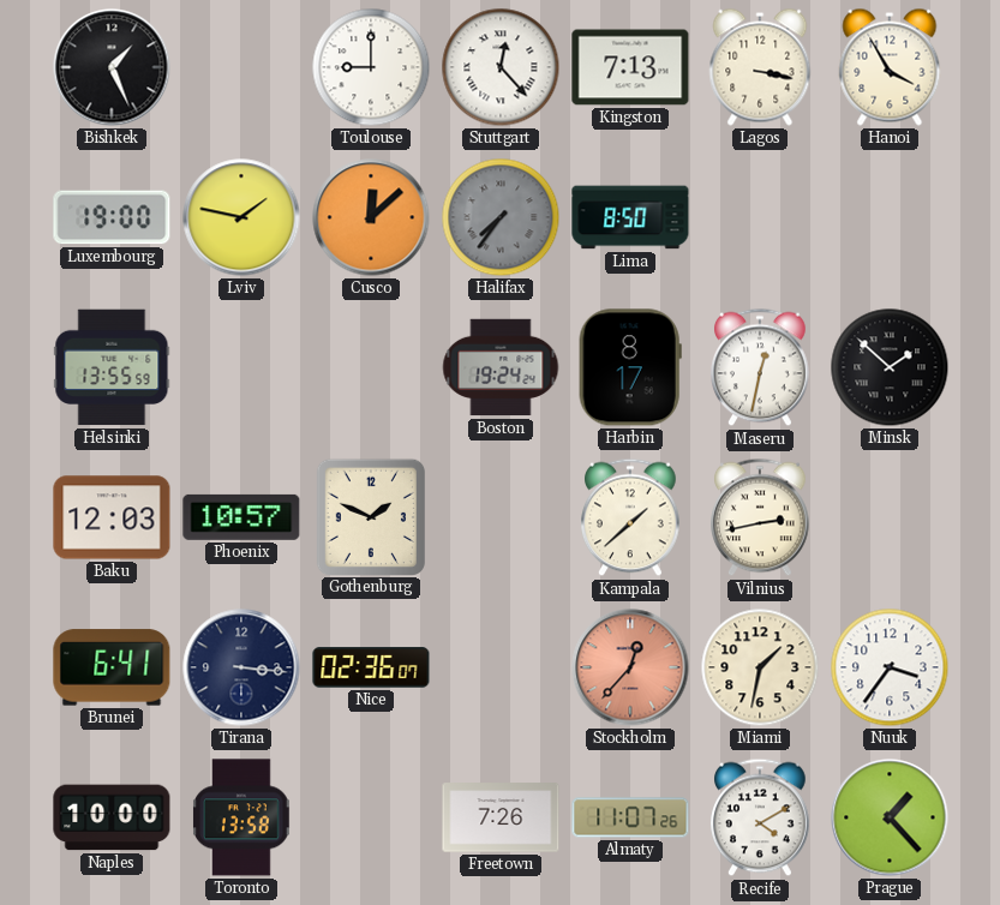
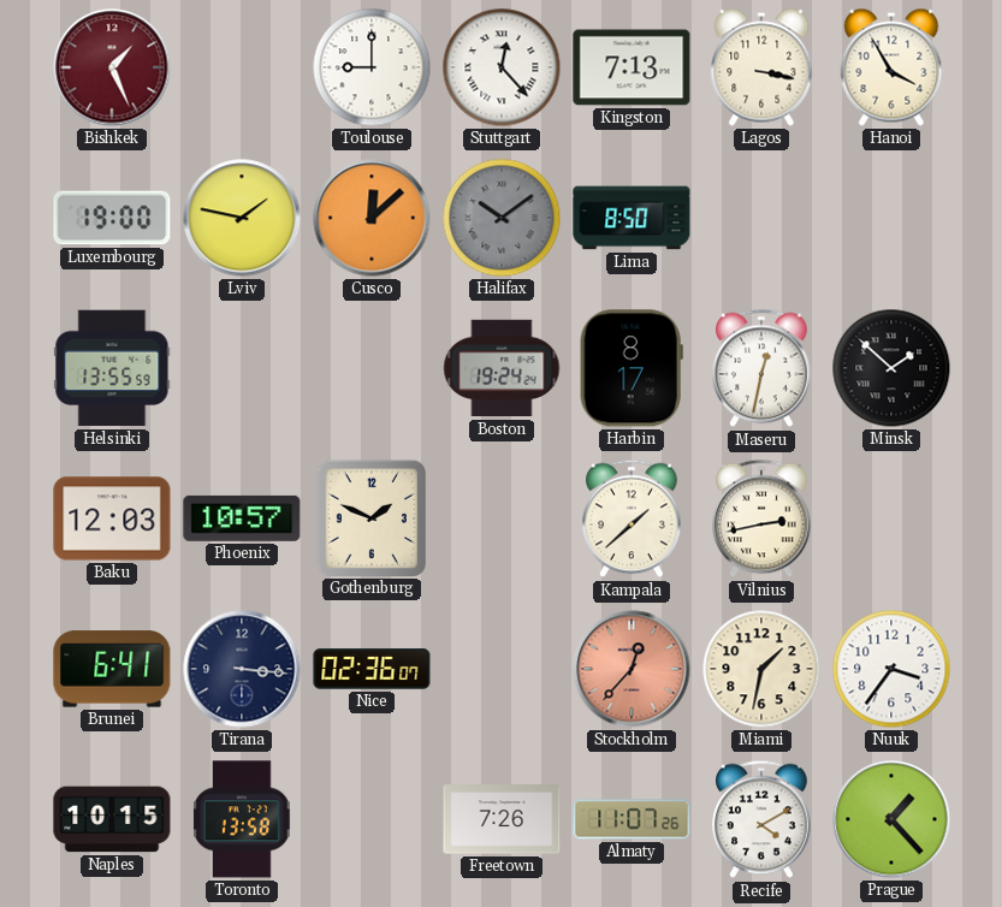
Bishkek dial: black -> burgundy (112, 67)
Halifax: 7:36 -> 10:09 (502, 218)
Naples: 10:00 -> 10:15 (112, 819)
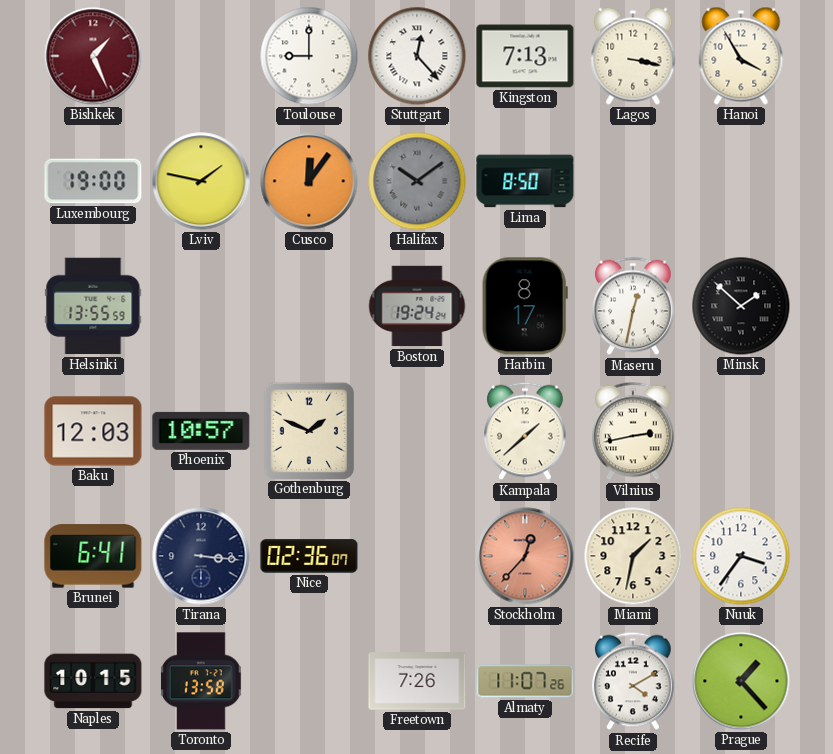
Cusco: 12:08 -> 12:06 (309, 181)
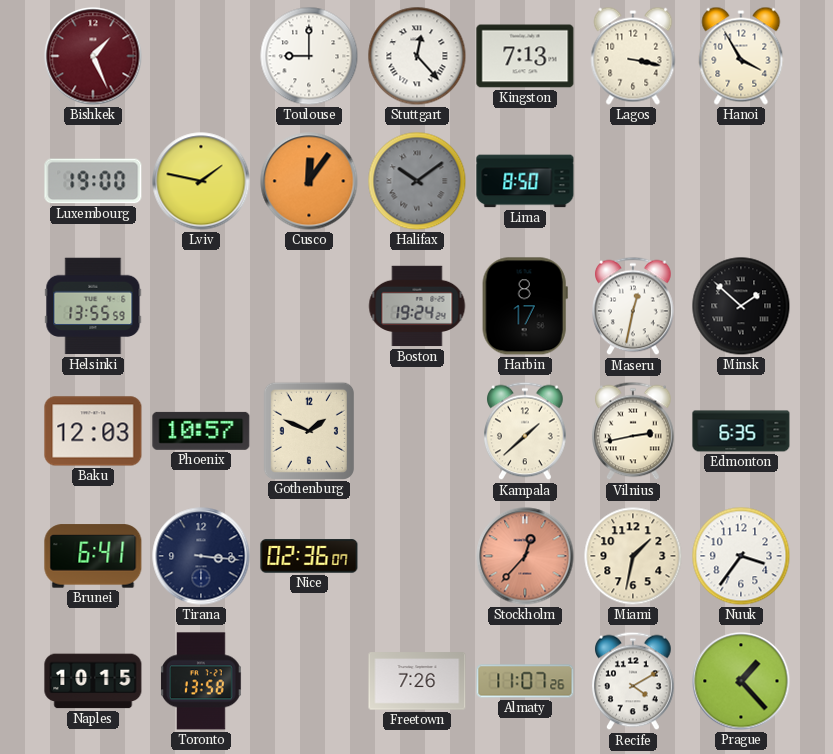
Edmonton: none -> 6:35 (741, 431)
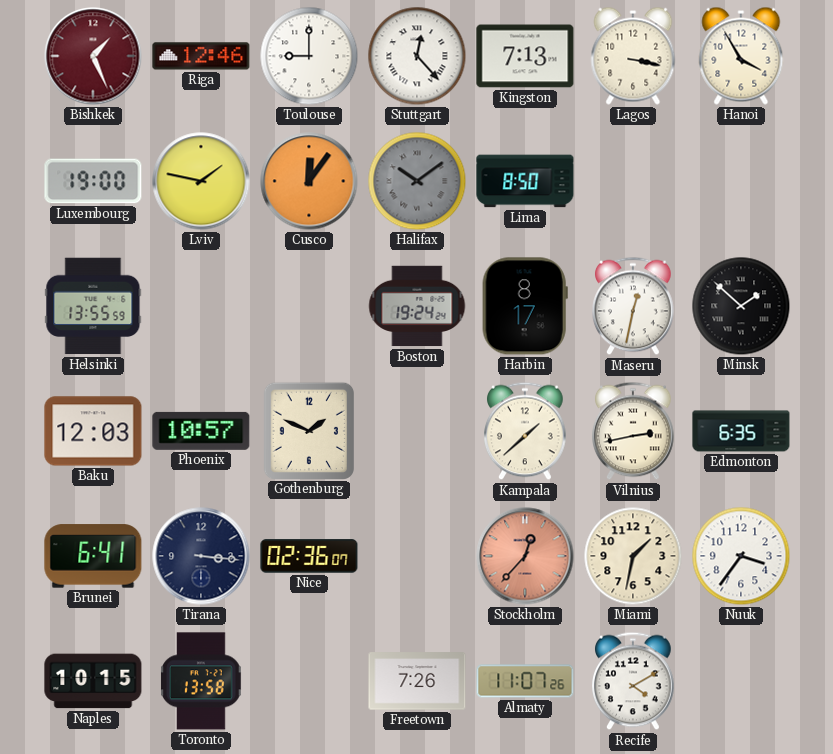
Riga: none -> 12:46 (201, 56)
Prague: 1:23 -> none (741, 681)
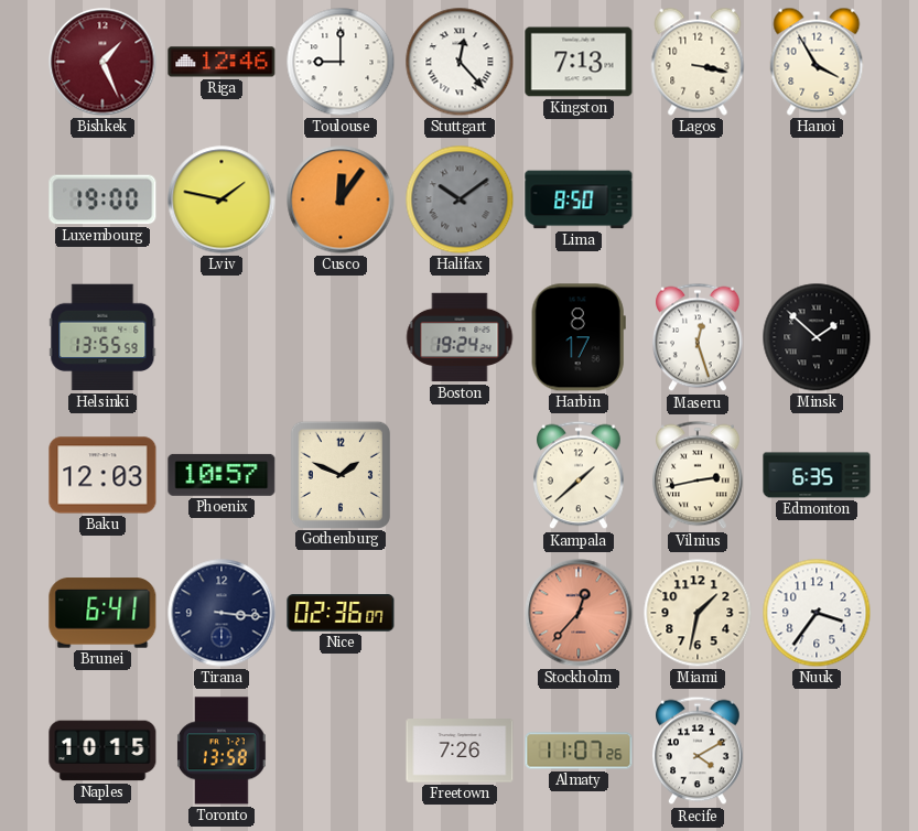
Maseru: 12:32 -> 12:27 (699, 337)
